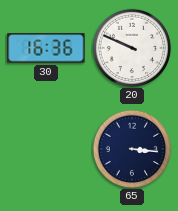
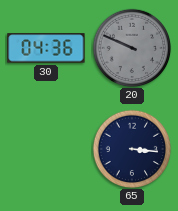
30: 16:36 -> 04:36 (46, 48)
20 dial: white -> grey (132, 48)
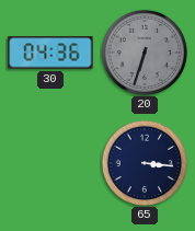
20: 9:49 -> 6:33 (145, 53)
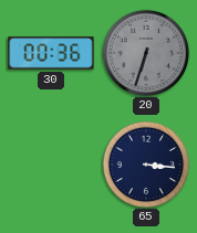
30: 04:36 -> 00:36 (51, 53)
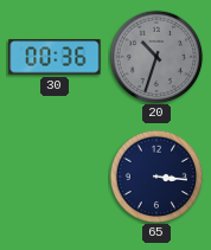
20: 6:33 -> 10:33 (156, 57)
